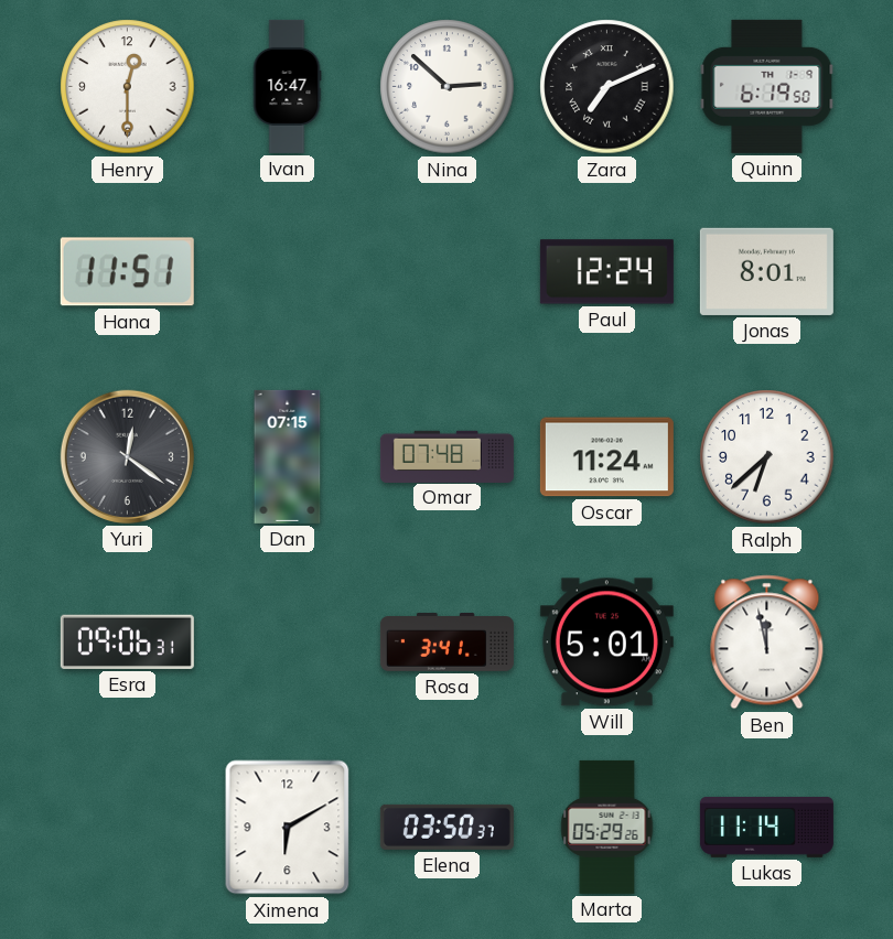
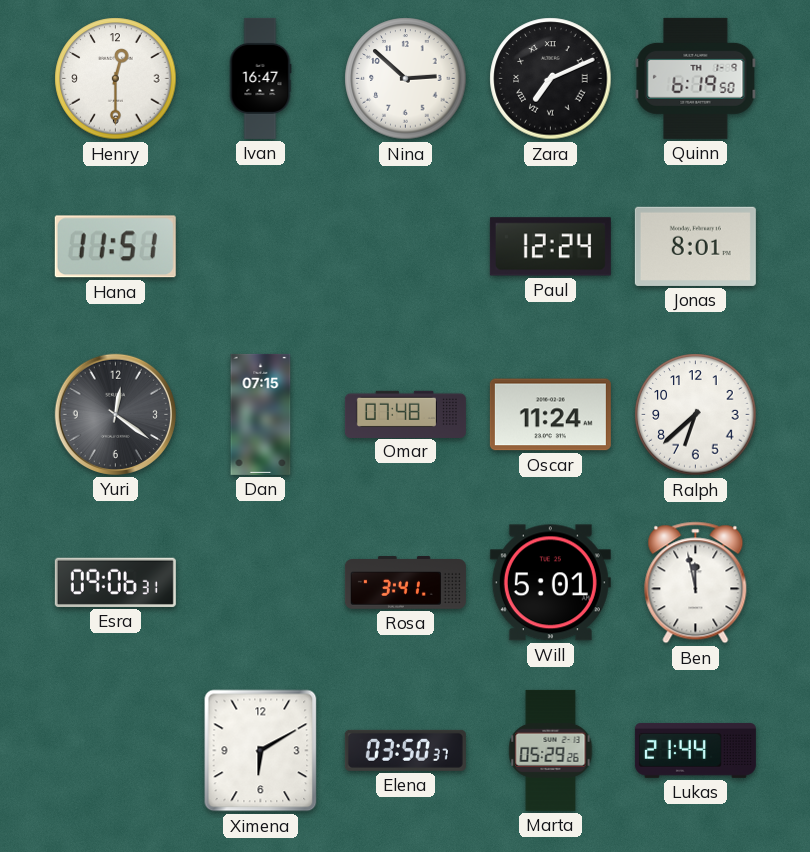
Lukas: 11:14 -> 21:44 (695, 750)
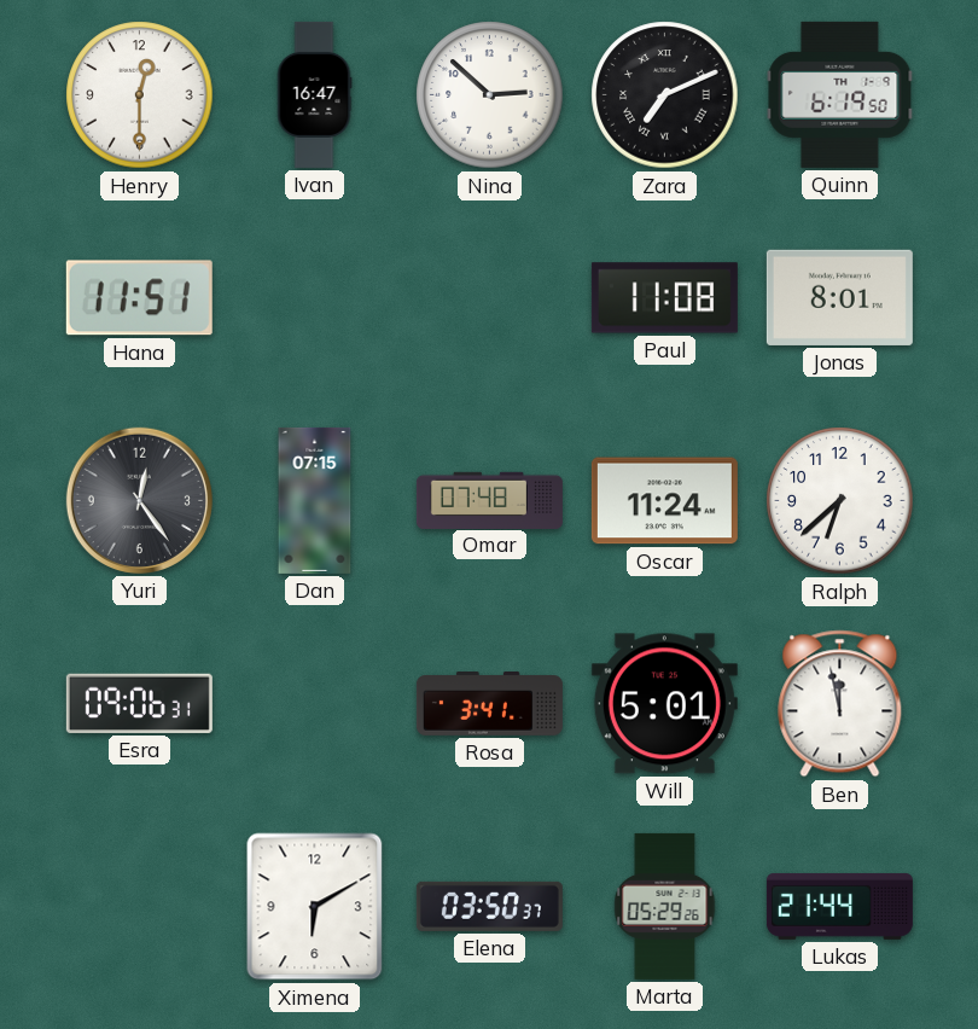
Paul: 12:24 -> 11:08 (664, 298)
Yuri: 12:21 -> 12:24 (139, 500)
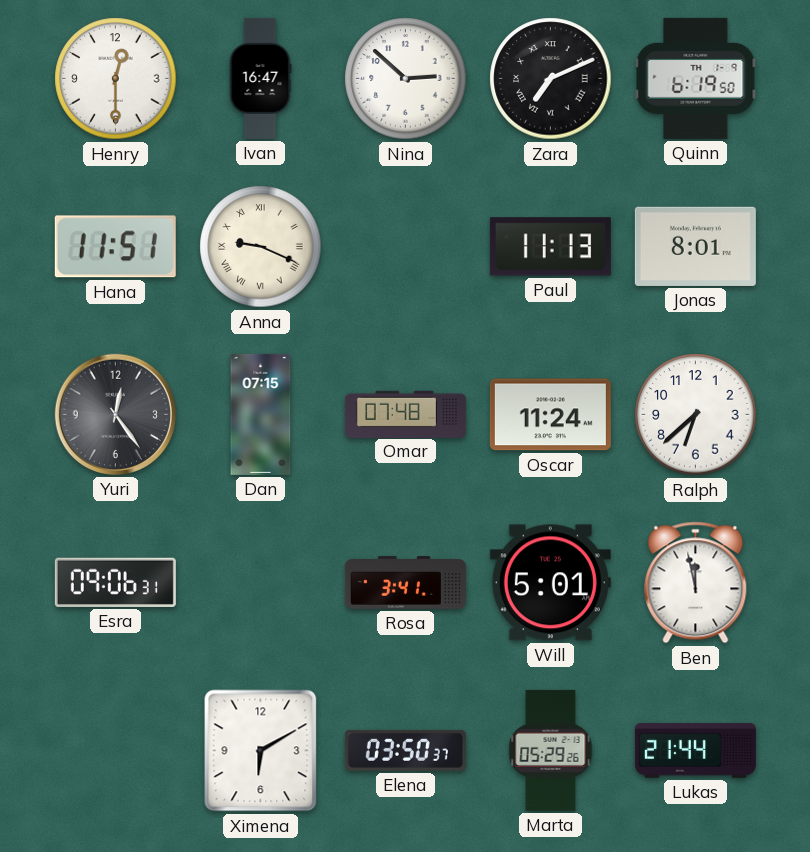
Anna: none -> 9:19 (261, 247)
Paul: 11:08 -> 11:13 (550, 247)
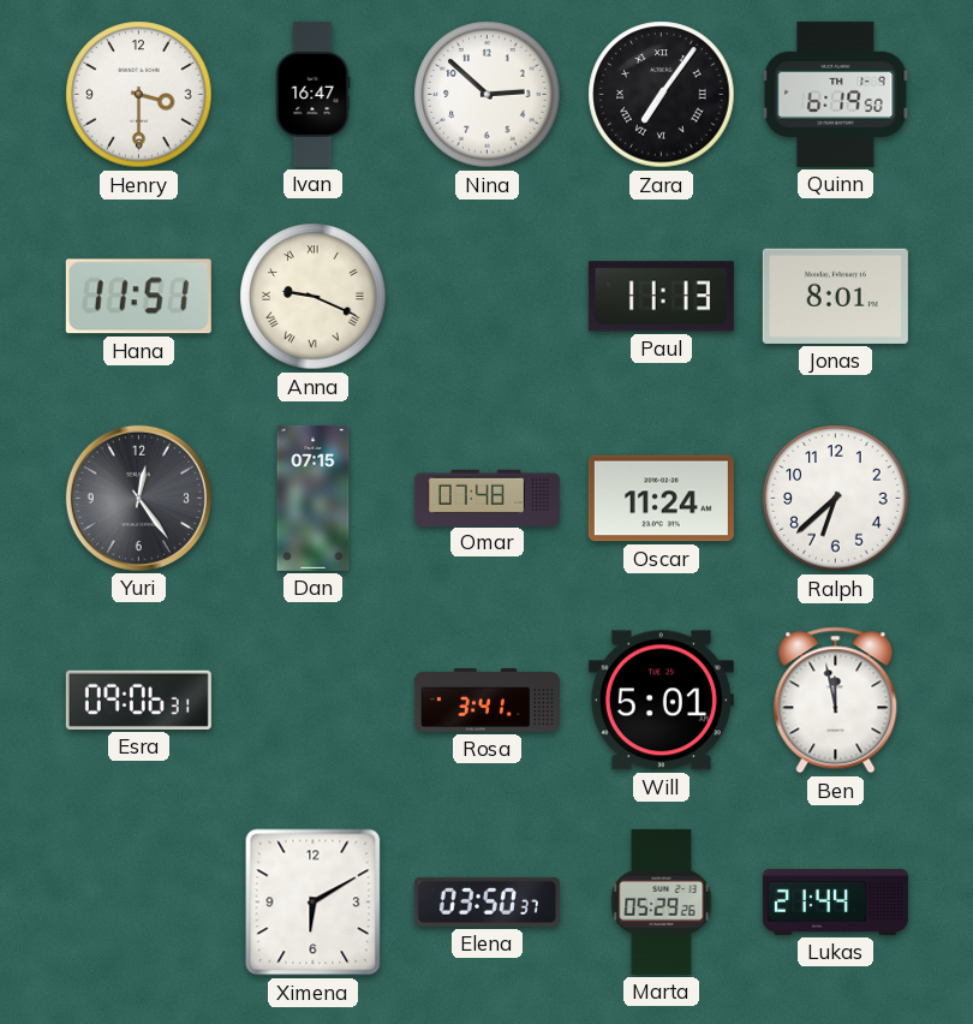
Henry: 12:30 -> 3:30 (139, 95)
Zara: 7:11 -> 7:06 (662, 95)
